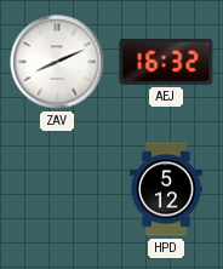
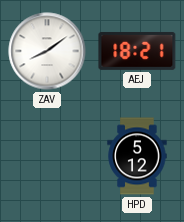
ZAV: 8:11 -> 8:09 (47, 51)
AEJ: 16:32 -> 18:21 (137, 51)
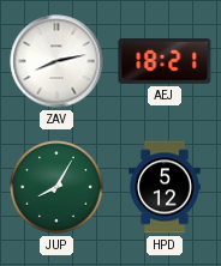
ZAV: 8:09 -> 8:13 (56, 61)
JUP: none -> 8:05 (56, 187)
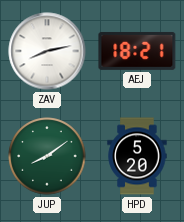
JUP: 8:05 -> 8:09 (47, 156)
HPD: 5:12 -> 5:20 (137, 156)
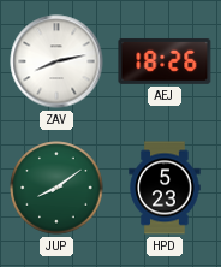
AEJ: 18:21 -> 18:26 (165, 61)
HPD: 5:20 -> 5:23 (165, 188)
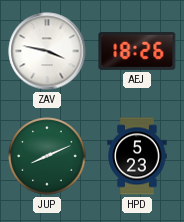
ZAV: 8:13 -> 3:47 (47, 51)
JUP: 8:09 -> 8:11 (47, 156)
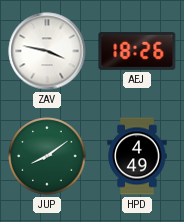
JUP: 8:11 -> 8:09 (47, 156)
HPD: 5:23 -> 4:49 (137, 156)
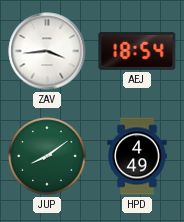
ZAV: 3:47 -> 3:44 (47, 51)
AEJ: 18:26 -> 18:54 (137, 51)
